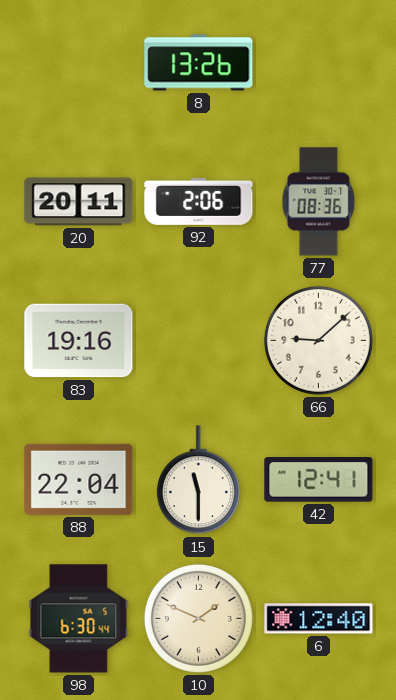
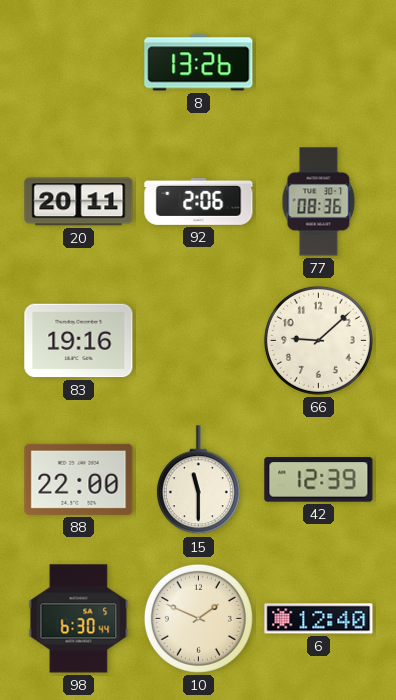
88: 22:04 -> 22:00 (79, 479)
42: 12:41 -> 12:39 (319, 480)
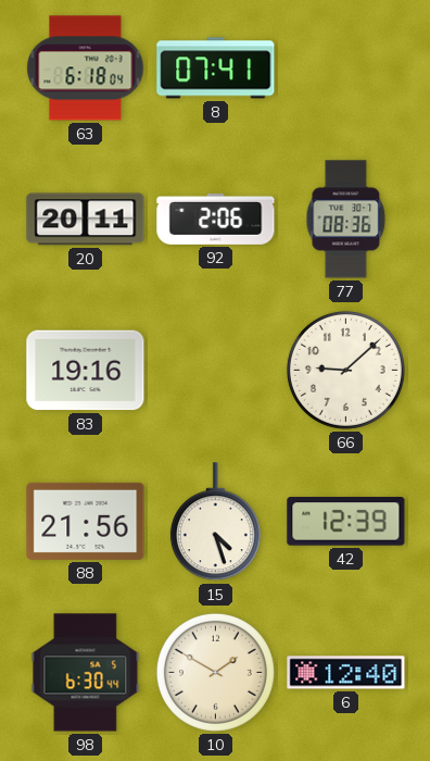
63: none -> 6:18 (86, 68)
8: 13:26 -> 07:41 (216, 68)
88: 22:00 -> 21:56 (86, 521)
15: 11:30 -> 4:27 (215, 522)
10: 1:49 -> 1:50 (215, 672)
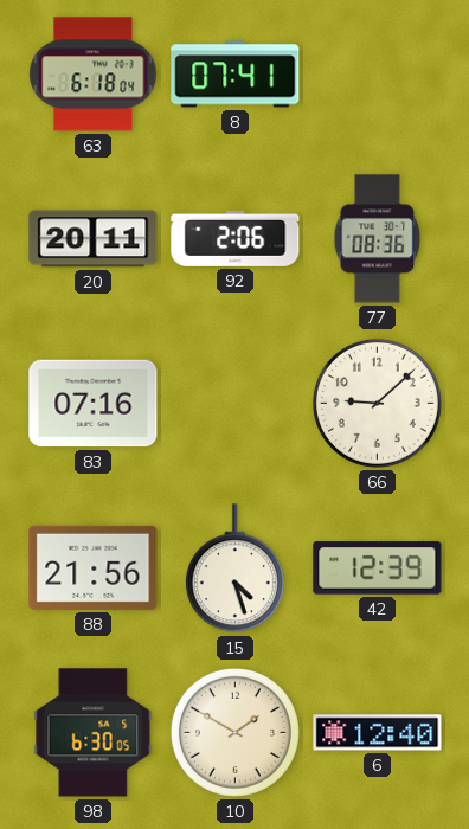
83: 19:16 -> 07:16 (94, 404)
98: 6:30:44 -> 6:30:05 (94, 733)
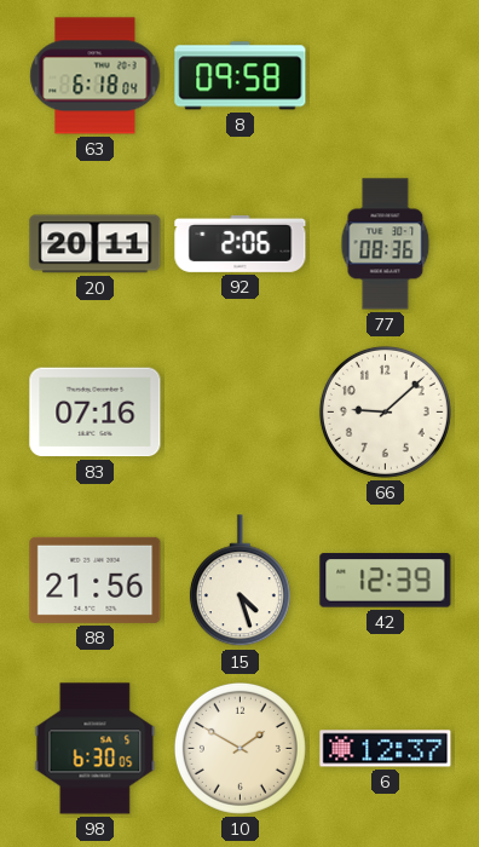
8: 07:41 -> 09:58 (241, 76)
6: 12:40 -> 12:37 (386, 749)
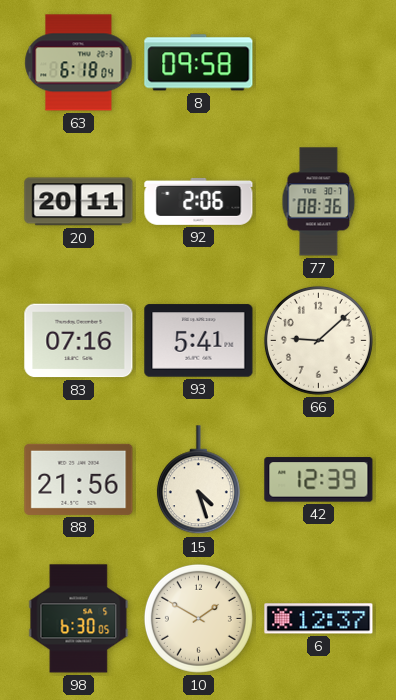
93: none -> 5:41 (199, 341)
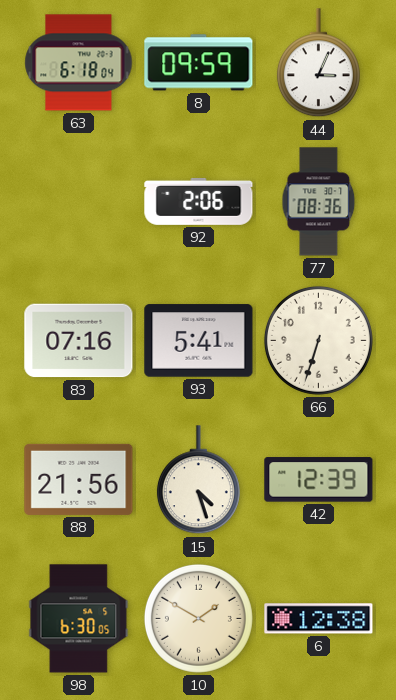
8: 09:58 -> 09:59 (199, 63)
44: none -> 3:04 (318, 63)
20: 20:11 -> none (79, 202)
66: 9:08 -> 6:33 (318, 340)
6: 12:37 -> 12:38 (319, 619)
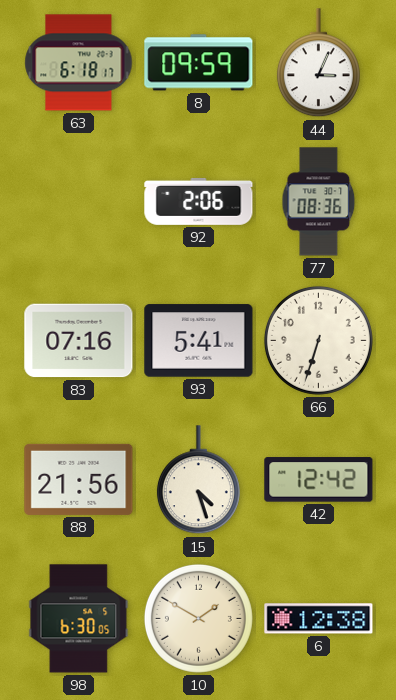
63: 6:18:04 -> 6:18:17 (79, 63)
42: 12:39 -> 12:42 (319, 480)
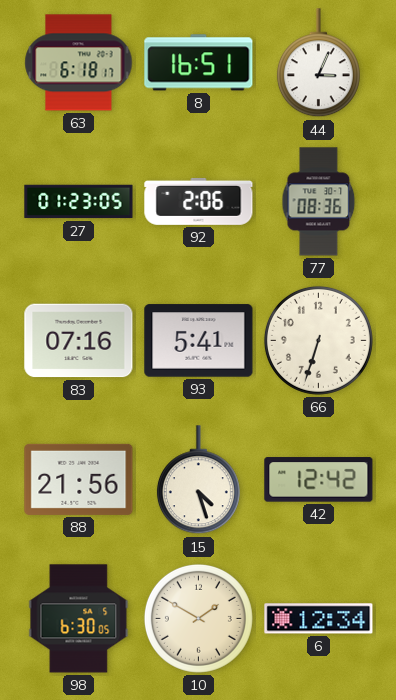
8: 09:59 -> 16:51 (199, 63)
27: none -> 01:23 (79, 202)
6: 12:38 -> 12:34 (319, 619)
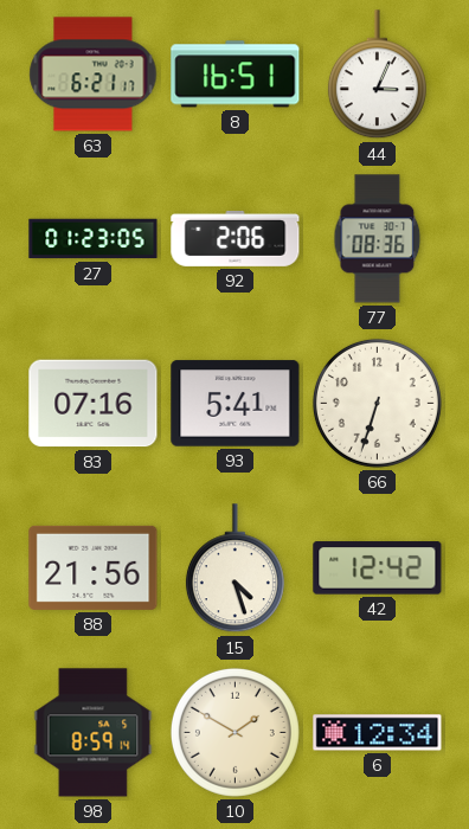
63: 6:18 -> 6:21 (94, 75)
98: 6:30 -> 8:59 (94, 733)
